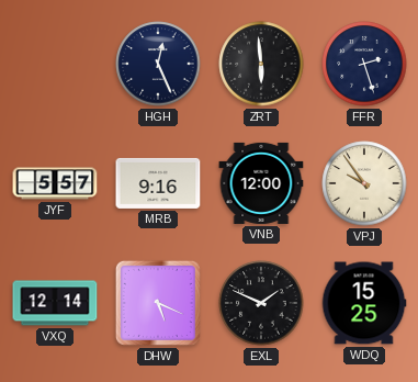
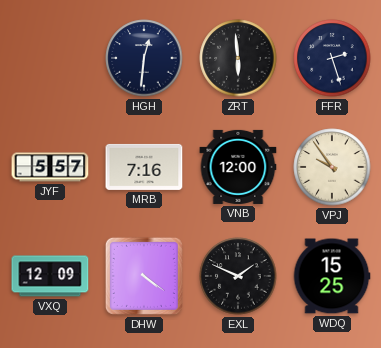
HGH: 12:26 -> 12:31 (144, 58)
MRB: 9:16 -> 7:16 (144, 167)
VXQ: 12:14 -> 12:09 (50, 276)
DHW: 5:19 -> 4:21 (144, 276)
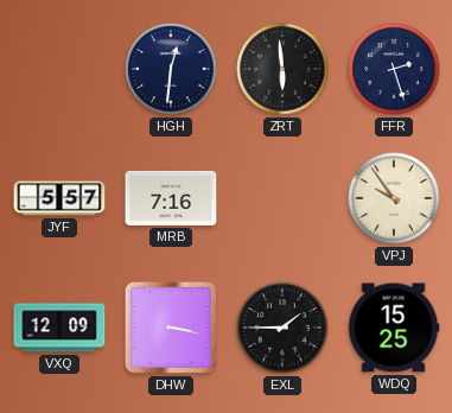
VNB: 12:00 -> none (238, 167)
DHW: 4:21 -> 3:17 (171, 328)
EXL: 1:49 -> 1:45 (282, 328)
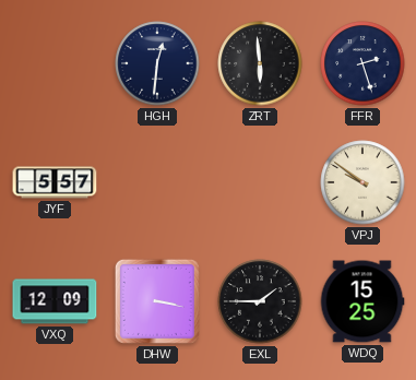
MRB: 7:16 -> none (171, 198)
VPJ: 9:54 -> 9:51 (362, 182)
